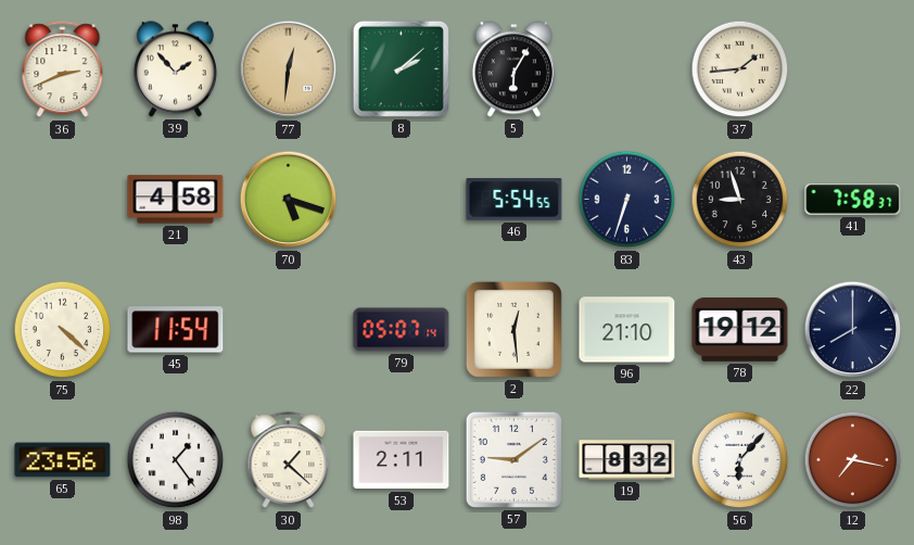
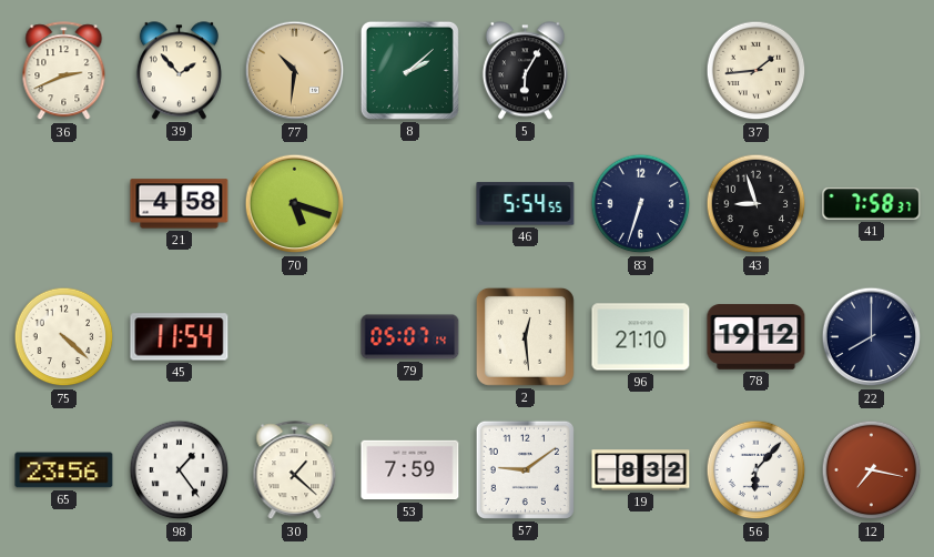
77: 12:31 -> 10:31 (295, 71)
53: 2:11 -> 7:59 (410, 470)
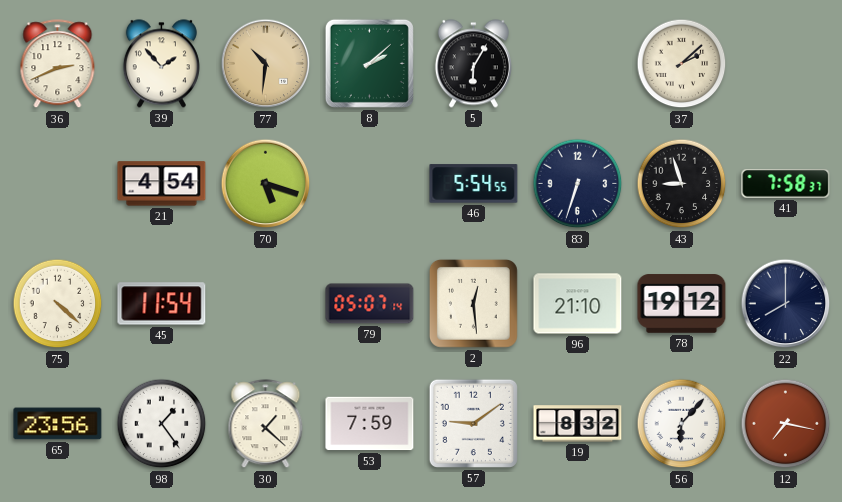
37: 1:44 -> 2:08 (682, 64)
21: 4:58 -> 4:54 (162, 184)
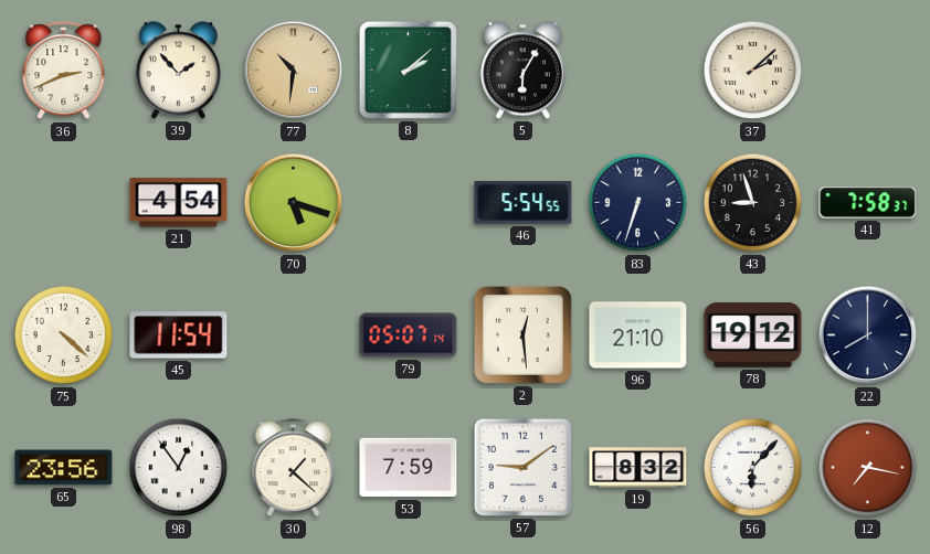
98: 1:24 -> 12:54 (179, 468)
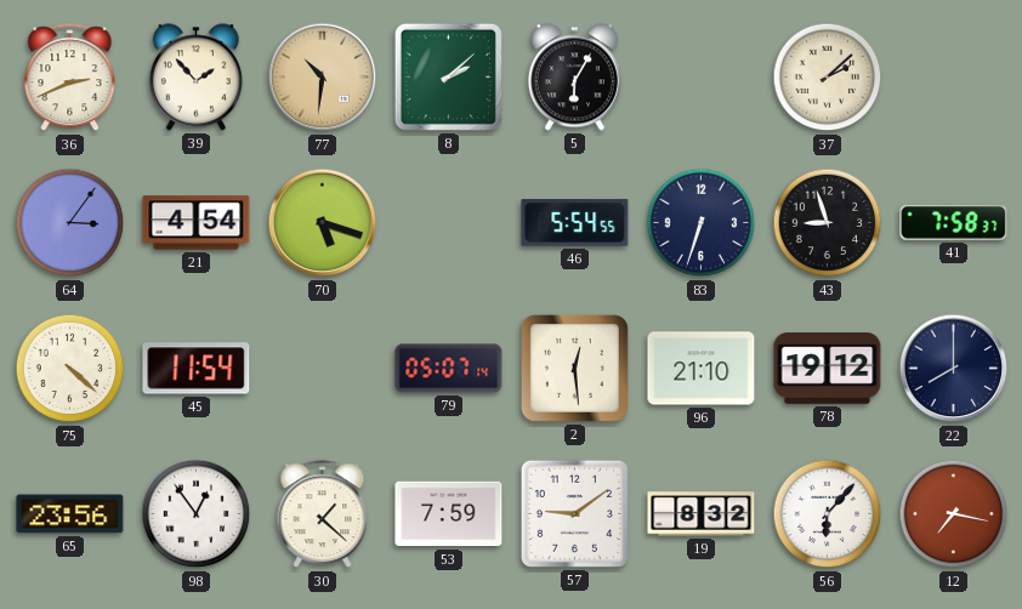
64: none -> 3:06 (70, 223)
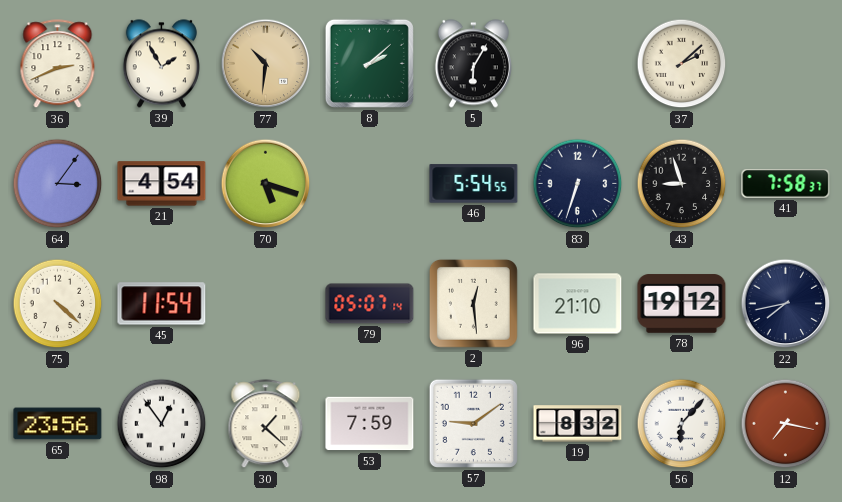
39: 1:53 -> 1:55 (161, 64)
22: 8:00 -> 7:43 (786, 304)
